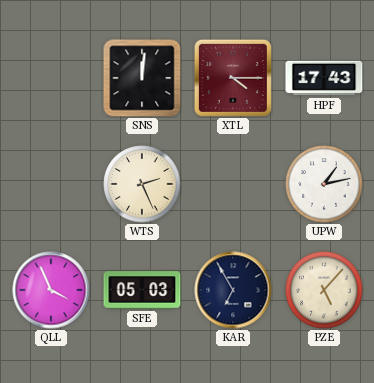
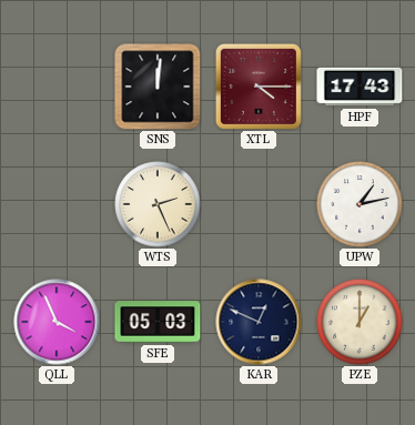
KAR: 6:55 -> 12:49 (259, 322)
PZE: 5:07 -> 1:00 (360, 322)
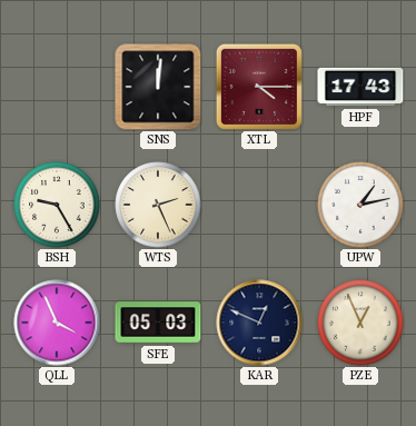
BSH: none -> 9:25 (57, 205)
PZE: 1:00 -> 12:56 (360, 323)
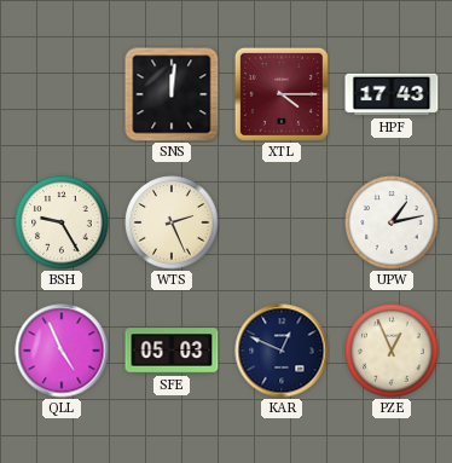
QLL: 3:56 -> 4:56 (62, 351)
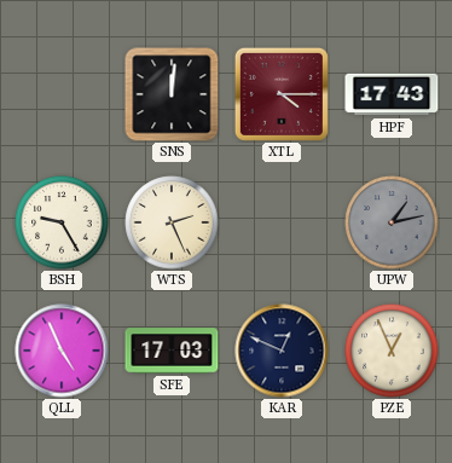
UPW dial: white -> grey (392, 222)
SFE: 05:03 -> 17:03 (172, 351)
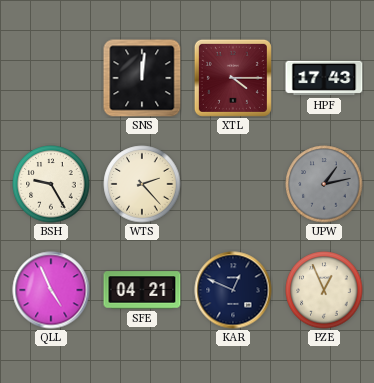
WTS: 2:26 -> 2:23 (142, 184)
SFE: 17:03 -> 04:21 (142, 290)
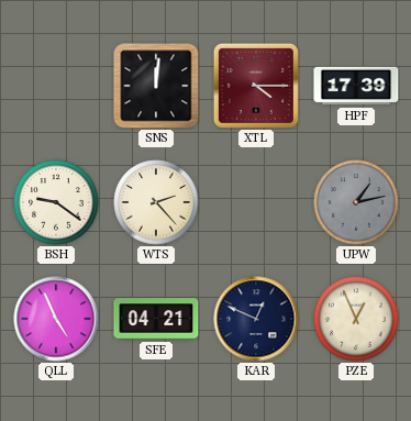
HPF: 17:43 -> 17:39 (356, 86)
BSH: 9:25 -> 9:21 (56, 202)
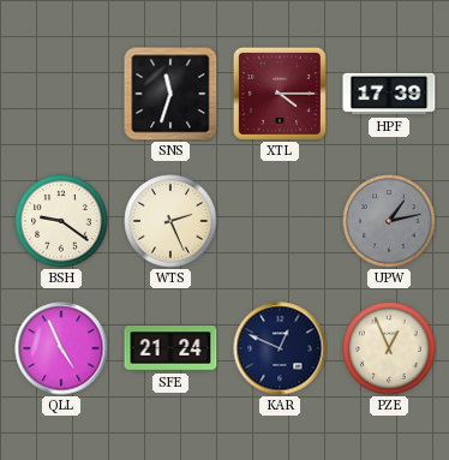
SNS: 12:01 -> 11:33 (170, 94)
WTS: 2:23 -> 2:26 (170, 221)
SFE: 04:21 -> 21:24 (170, 348)
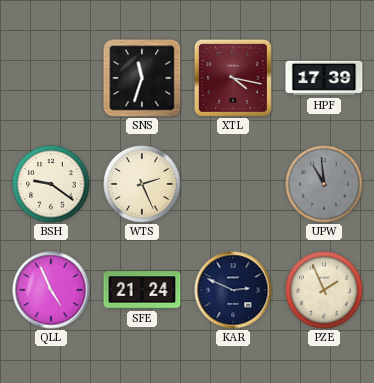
XTL: 4:15 -> 4:17 (233, 78)
UPW: 1:13 -> 10:59 (324, 184)
KAR: 12:49 -> 2:49 (233, 290)
PZE: 12:56 -> 1:56 (324, 290)
